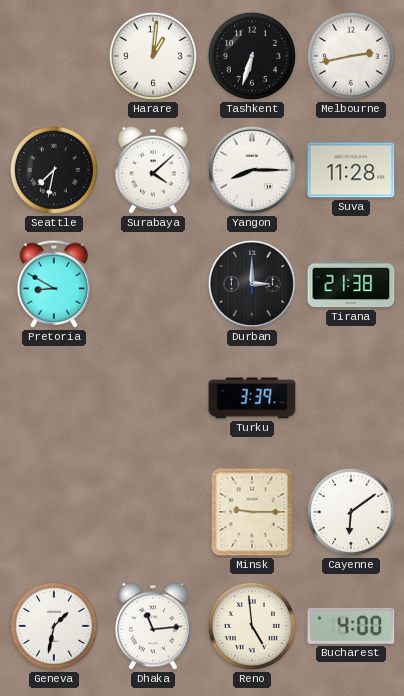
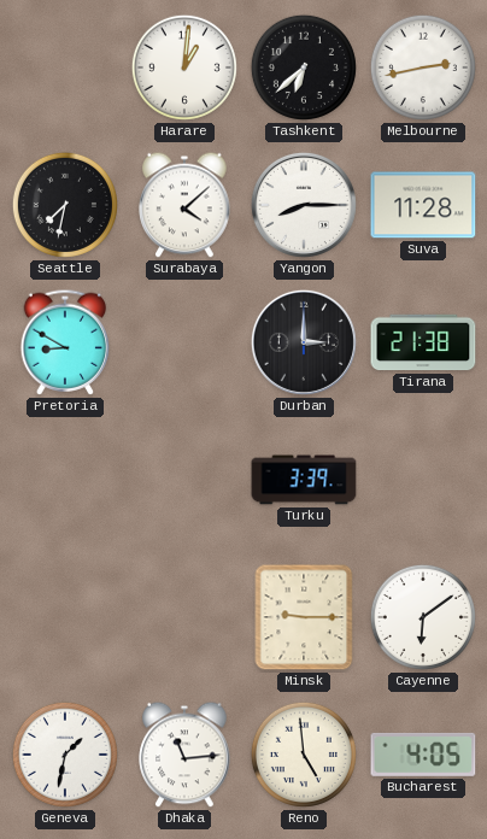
Tashkent: 6:33 -> 6:38 (304, 68)
Bucharest: 4:00 -> 4:05 (423, 755)
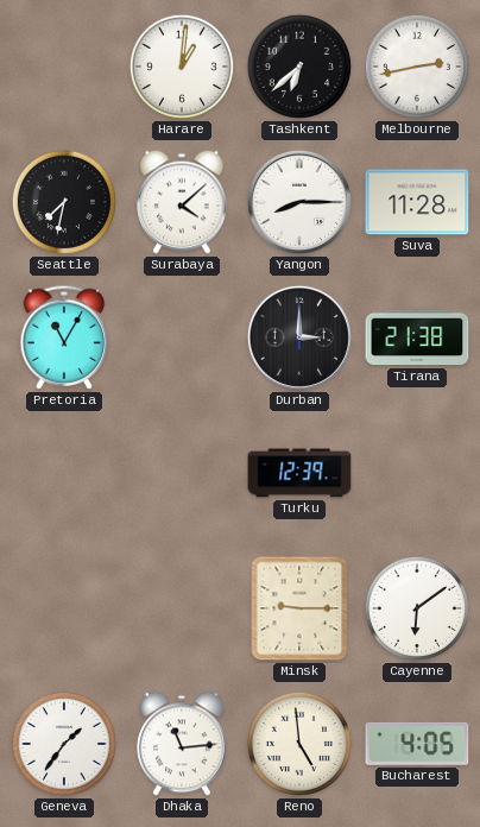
Pretoria: 8:50 -> 11:05 (64, 337)
Turku: 3:39 -> 12:39 (299, 473)
Geneva: 1:32 -> 1:36 (64, 744)
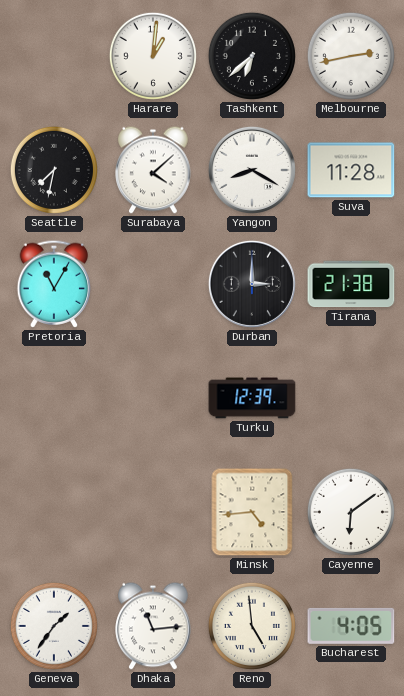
Yangon: 8:15 -> 8:20 (252, 170)
Minsk: 9:15 -> 4:44 (252, 512)
